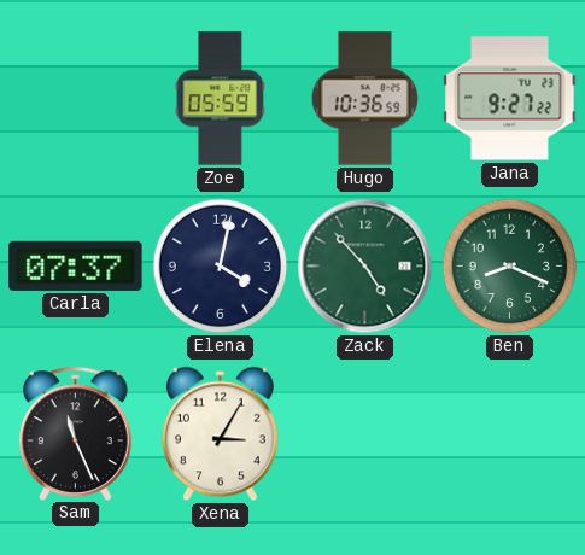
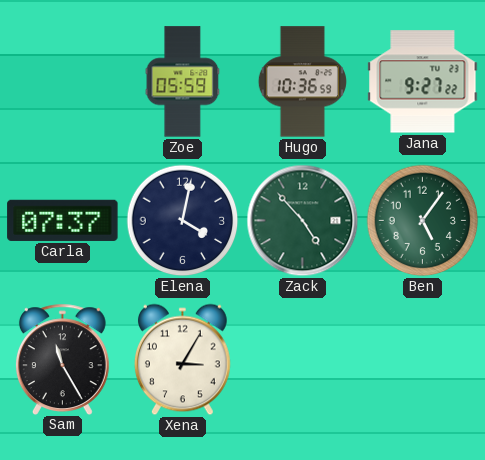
Ben: 8:19 -> 5:06 (423, 221)
Sam: 11:26 -> 11:25 (62, 359)
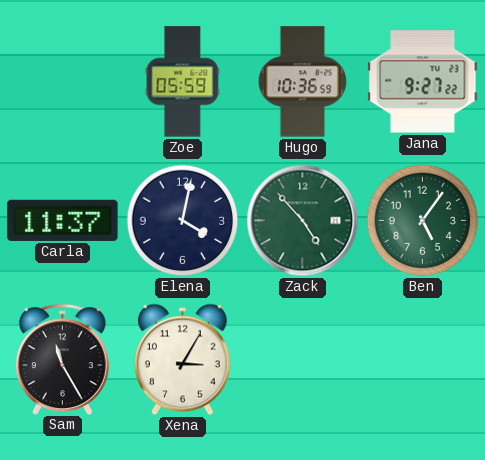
Carla: 07:37 -> 11:37 (63, 220)
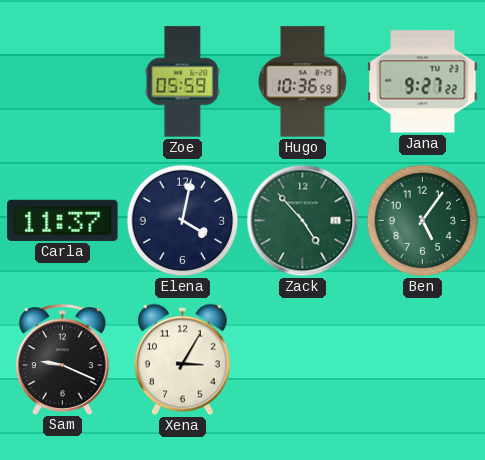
Sam: 11:25 -> 9:19 (62, 359)
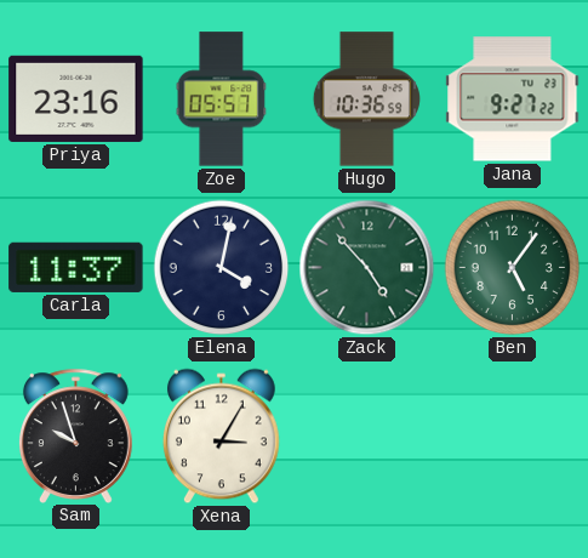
Priya: none -> 23:16 (76, 98)
Zoe: 05:59 -> 05:57 (222, 99)
Sam: 9:19 -> 9:57 (75, 435)
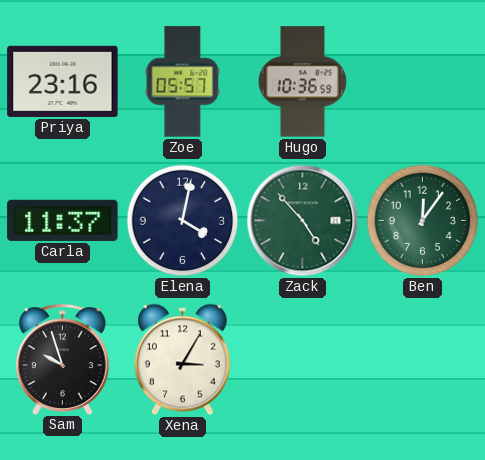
Jana: 9:27 -> none (513, 99)
Ben: 5:06 -> 12:06 (423, 221)
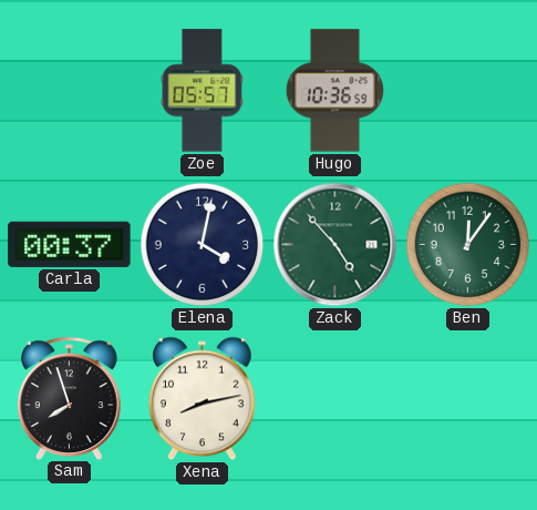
Priya: 23:16 -> none (63, 81)
Carla: 11:37 -> 00:37 (70, 244)
Sam: 9:57 -> 7:57 (69, 398)
Xena: 3:05 -> 8:13 (202, 399)
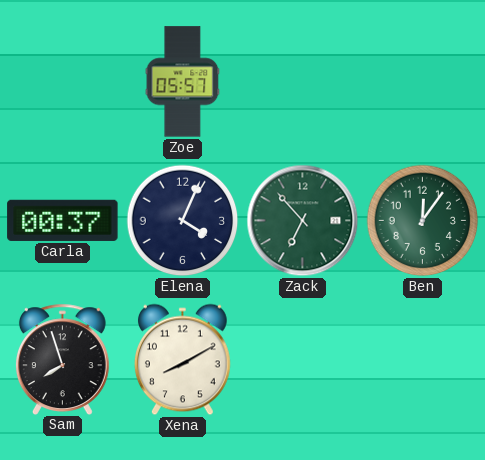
Hugo: 10:36 -> none (334, 91)
Elena: 4:02 -> 4:04 (183, 221)
Zack: 4:53 -> 6:53 (303, 221)
Xena: 8:13 -> 8:10 (182, 360)
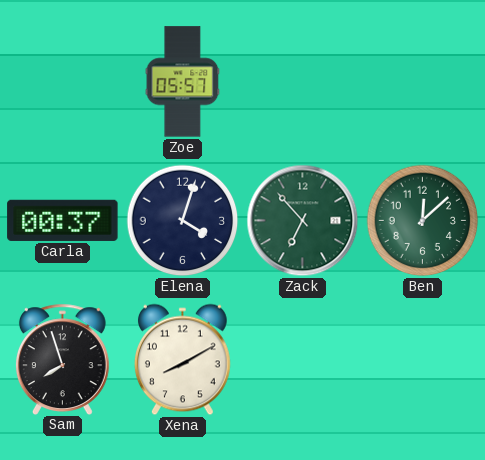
Elena: 4:04 -> 4:03 (183, 221)
Ben: 12:06 -> 12:08 (423, 221)
